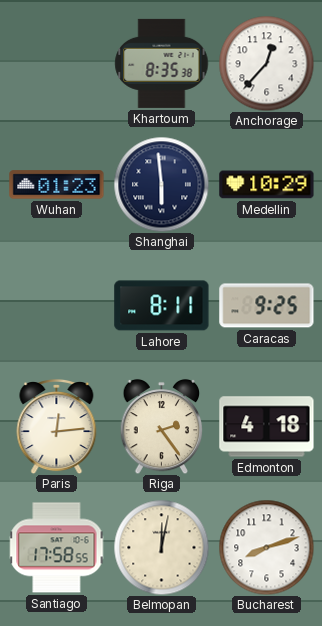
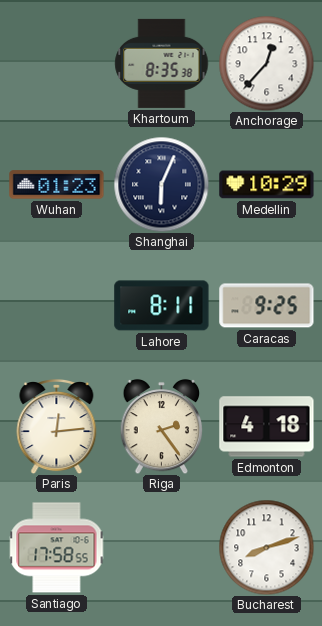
Shanghai: 5:59 -> 6:04 (161, 184)
Belmopan: 12:02 -> none (161, 547)
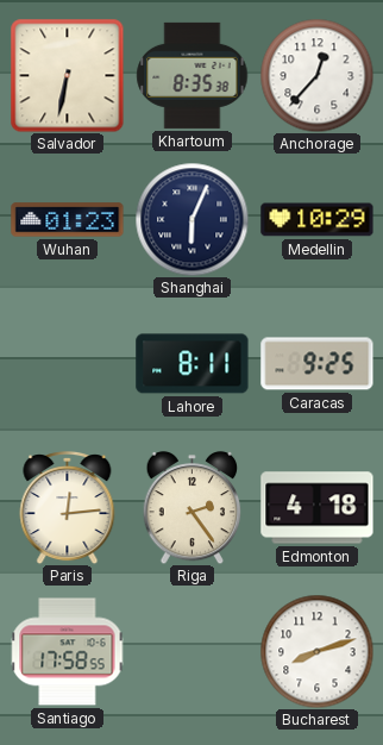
Salvador: none -> 6:32 (67, 75)
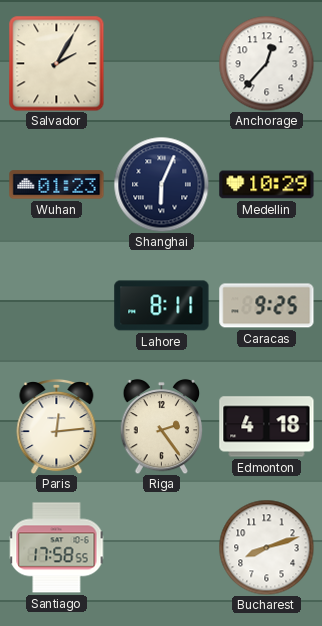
Salvador: 6:32 -> 2:05 (56, 63)
Khartoum: 8:35 -> none (193, 75)
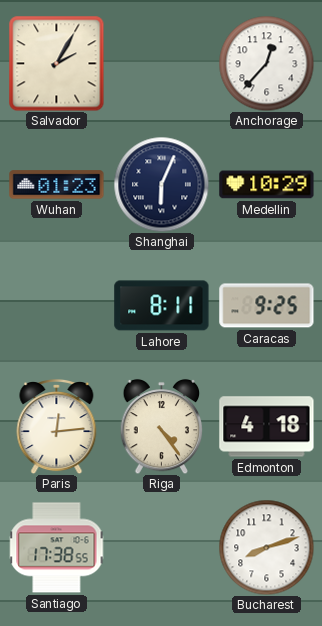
Riga: 2:24 -> 4:24 (162, 426)
Santiago: 17:58 -> 17:38 (57, 548)
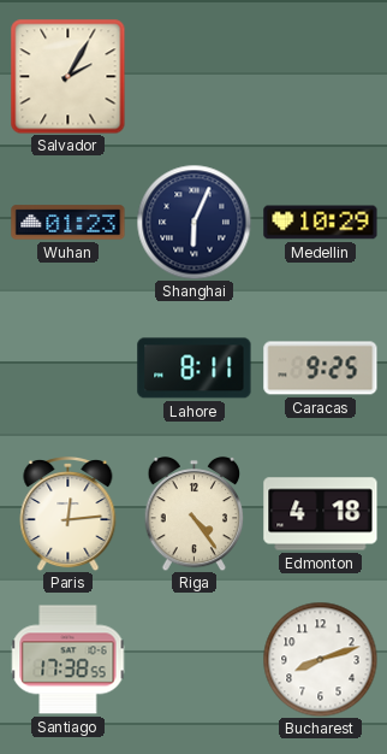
Anchorage: 12:37 -> none (266, 63)
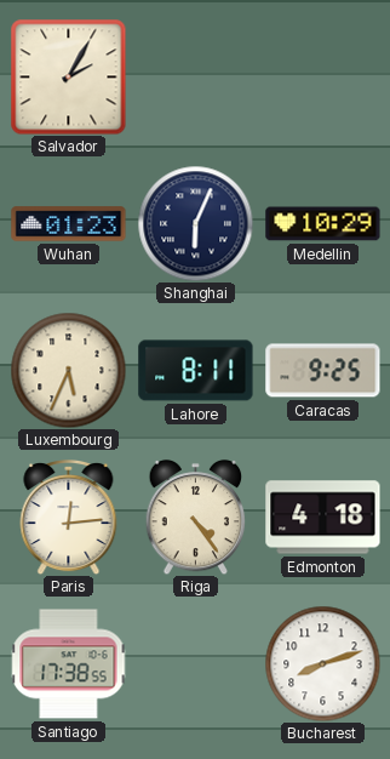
Luxembourg: none -> 5:34 (68, 370)
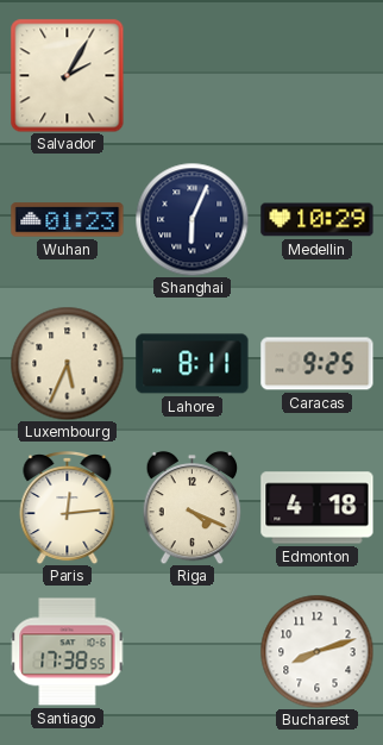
Riga: 4:24 -> 4:19 (193, 507)
